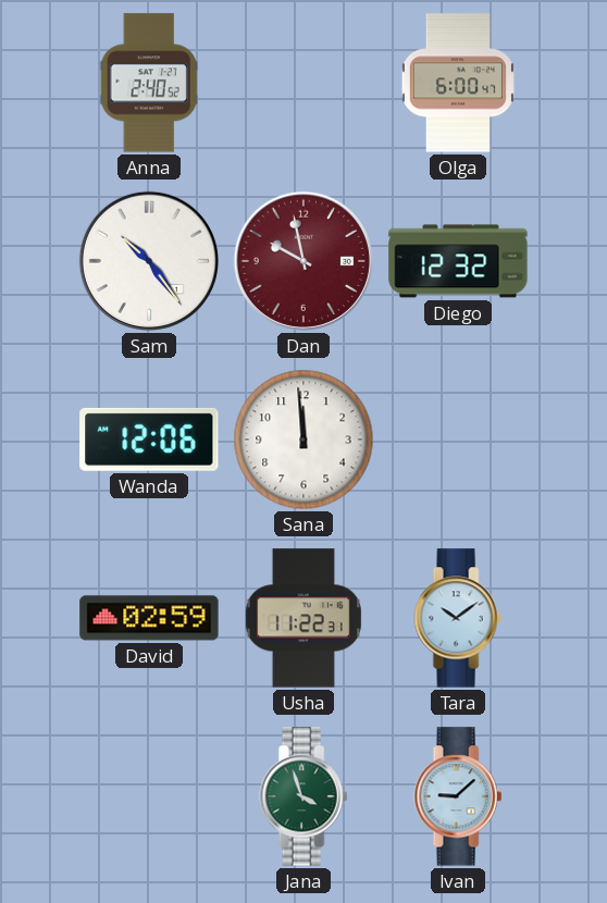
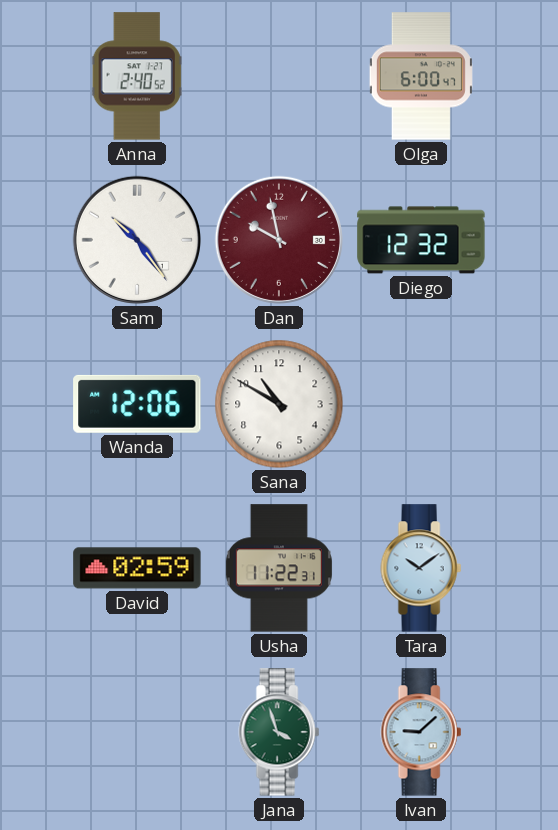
Sana: 11:59 -> 10:50 (279, 404)
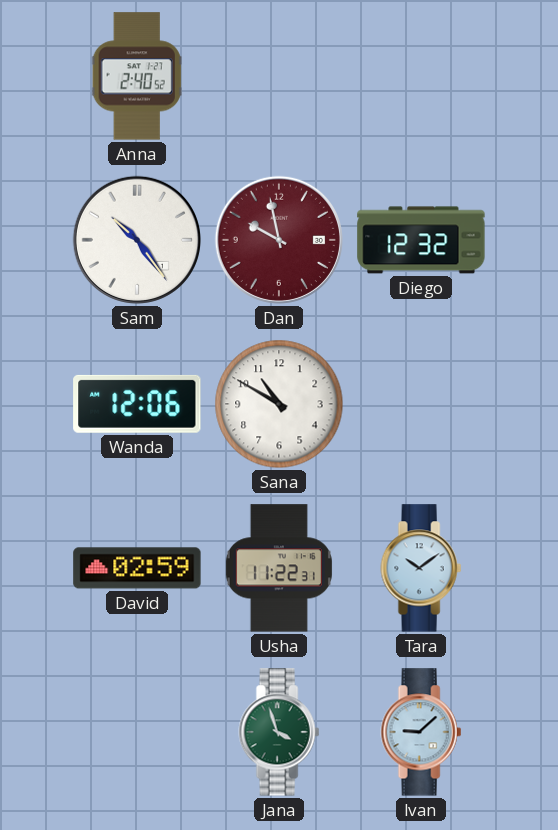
Olga: 6:00 -> none (421, 76)
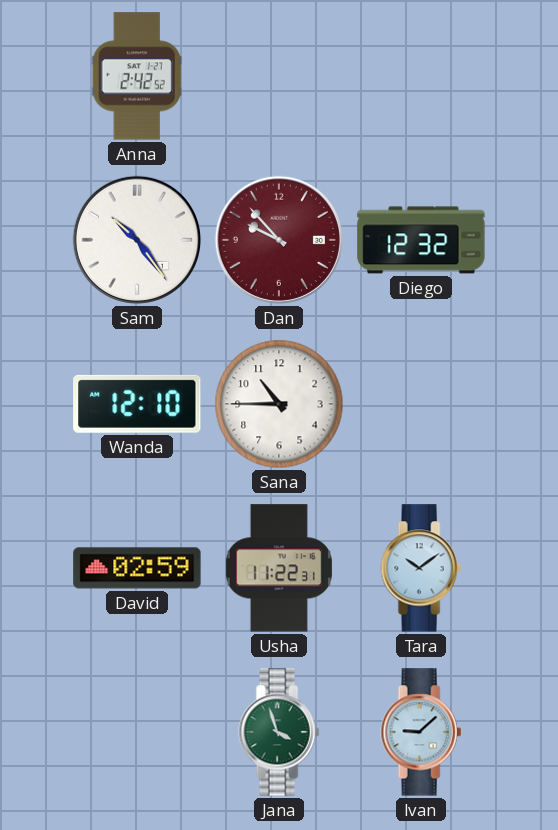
Anna: 2:40 -> 2:42 (137, 76)
Dan: 9:58 -> 9:53 (279, 240)
Wanda: 12:06 -> 12:10 (137, 404)
Sana: 10:50 -> 10:45 (279, 404)
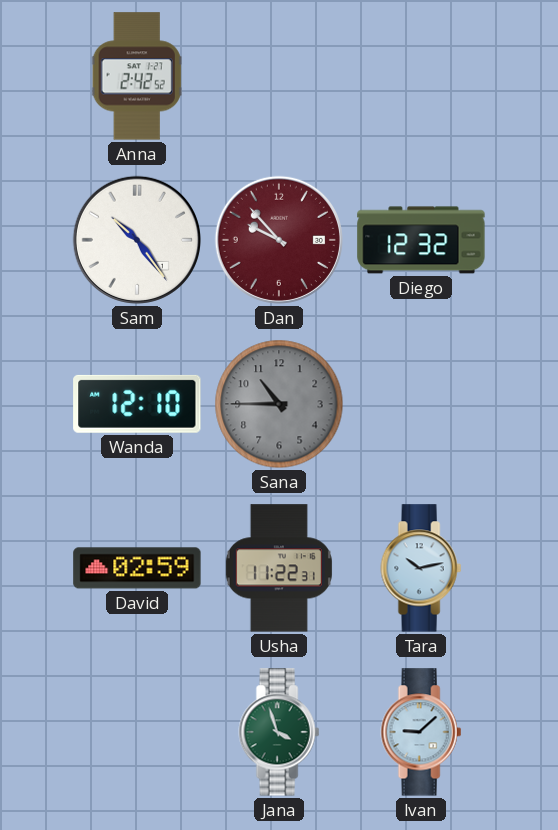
Sana dial: white -> grey (279, 404)
Tara: 10:09 -> 10:13 (421, 568)
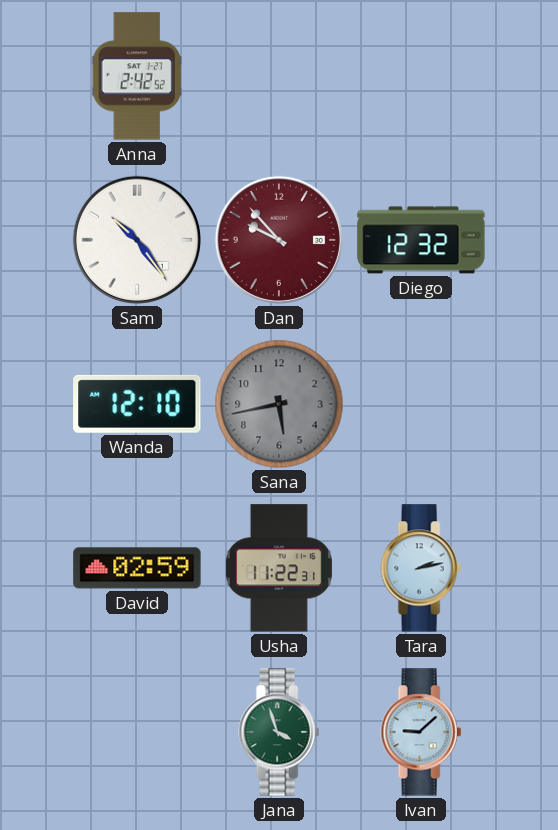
Sana: 10:45 -> 5:43 (279, 404)
Tara: 10:13 -> 2:13 (421, 568)
